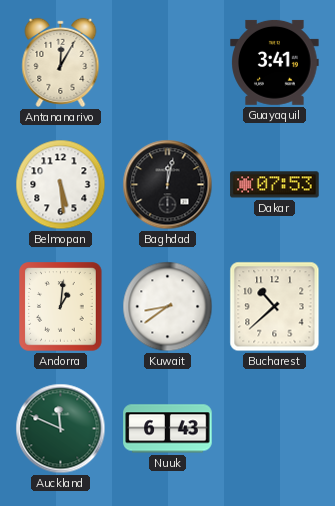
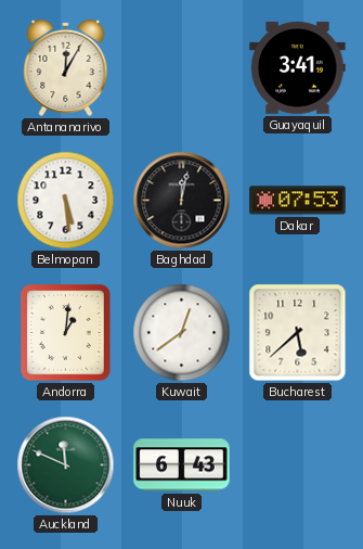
Kuwait: 8:39 -> 12:39 (182, 333)
Bucharest: 10:38 -> 5:38 (298, 333)
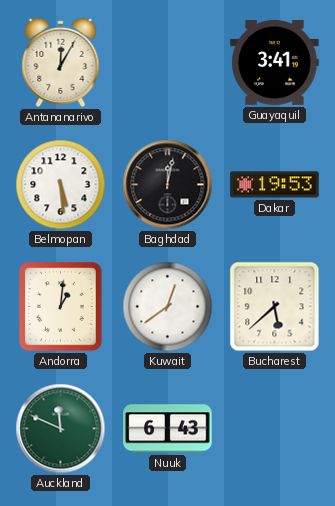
Dakar: 07:53 -> 19:53 (275, 185)
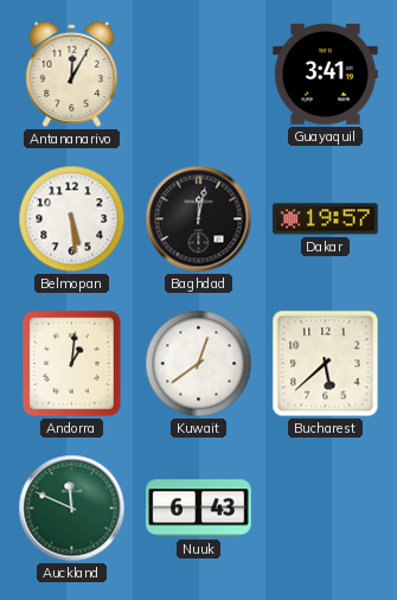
Dakar: 19:53 -> 19:57 (326, 219)
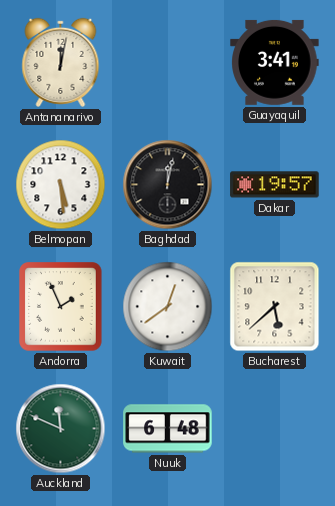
Antananarivo: 12:05 -> 12:02 (61, 62)
Andorra: 1:01 -> 1:56 (61, 307)
Nuuk: 6:43 -> 6:48 (168, 429)
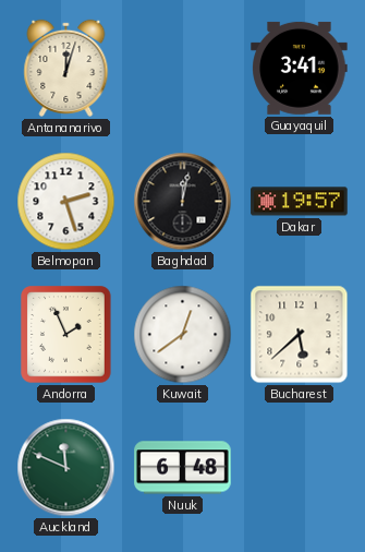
Antananarivo: 12:02 -> 12:03 (66, 68)
Belmopan: 5:29 -> 2:27 (66, 202)
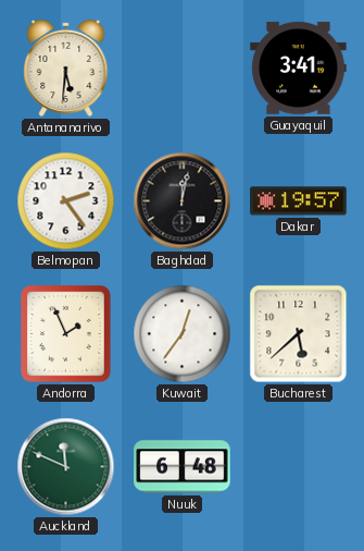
Antananarivo: 12:03 -> 5:31 (66, 68)
Belmopan: 2:27 -> 2:24 (66, 201)
Kuwait: 12:39 -> 12:36 (183, 334)
